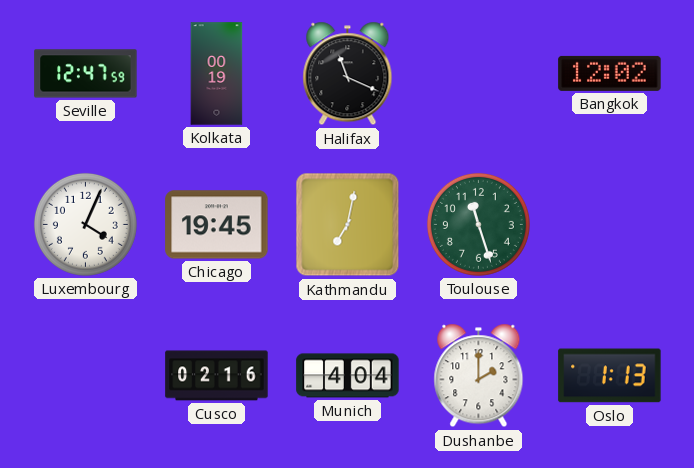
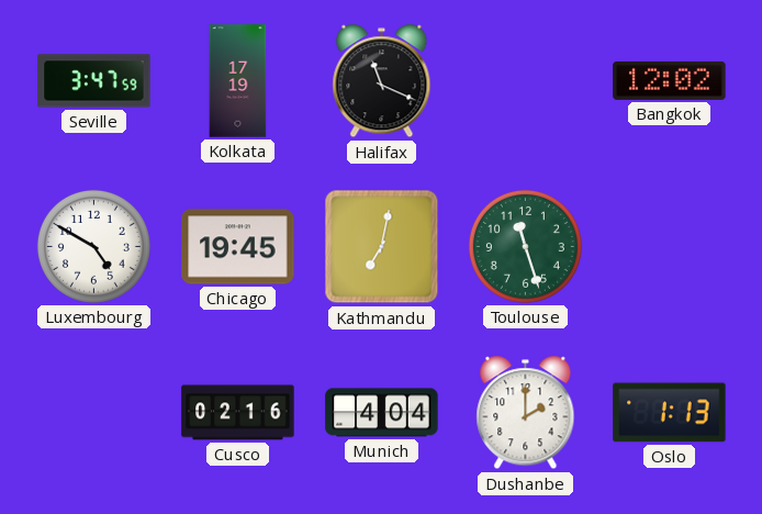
Seville: 12:47 -> 3:47 (94, 81)
Kolkata: 00:19 -> 17:19 (238, 81)
Luxembourg: 4:04 -> 4:50 (93, 246)
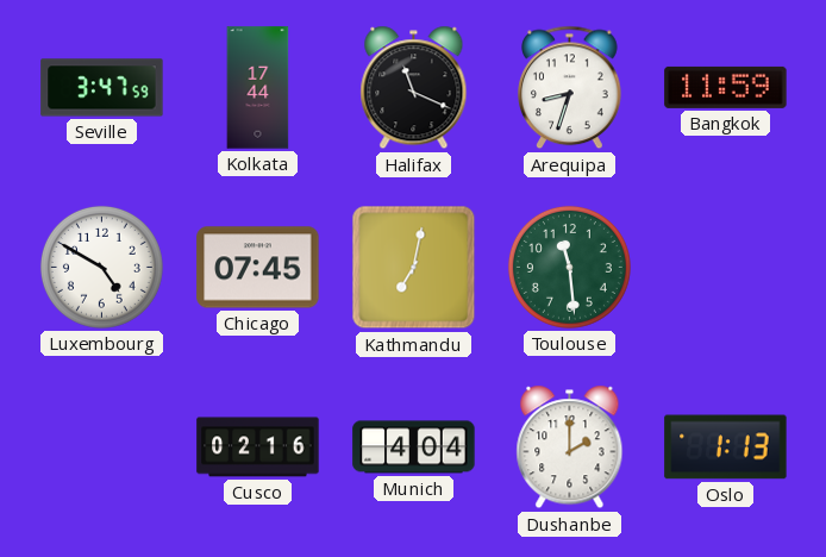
Kolkata: 17:19 -> 17:44 (258, 88)
Arequipa: none -> 8:33 (570, 88)
Bangkok: 12:02 -> 11:59 (726, 87)
Chicago: 19:45 -> 07:45 (258, 268)
Toulouse: 11:27 -> 11:29 (569, 267)
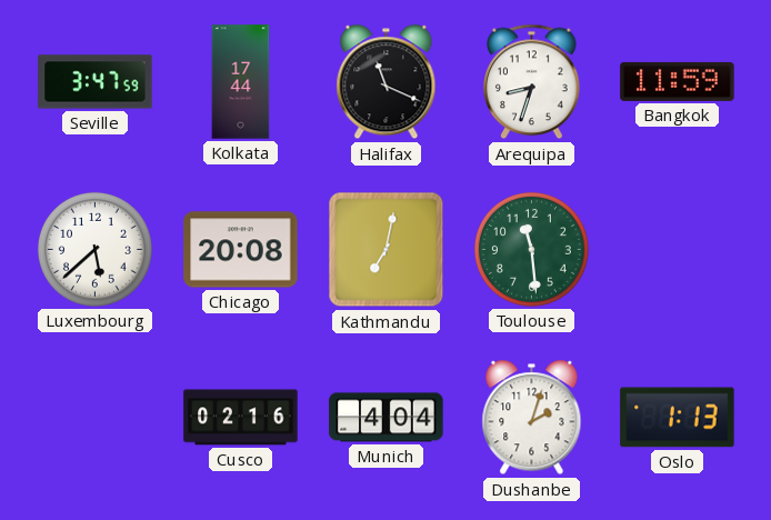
Luxembourg: 4:50 -> 5:38 (94, 249)
Chicago: 07:45 -> 20:08 (241, 250)
Dushanbe: 2:00 -> 2:03 (532, 418)
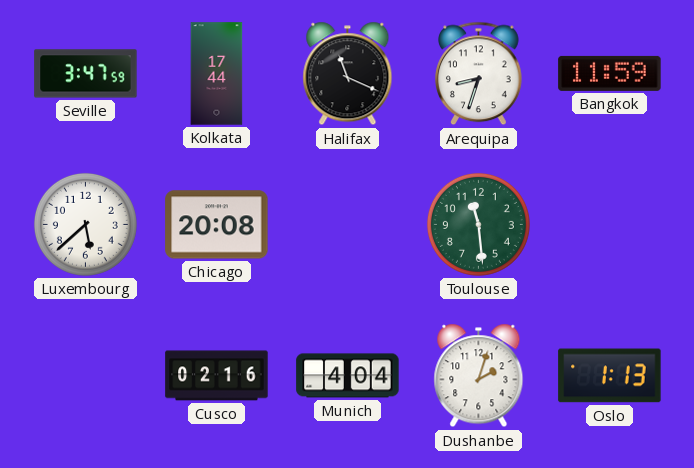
Kathmandu: 7:02 -> none (387, 250)
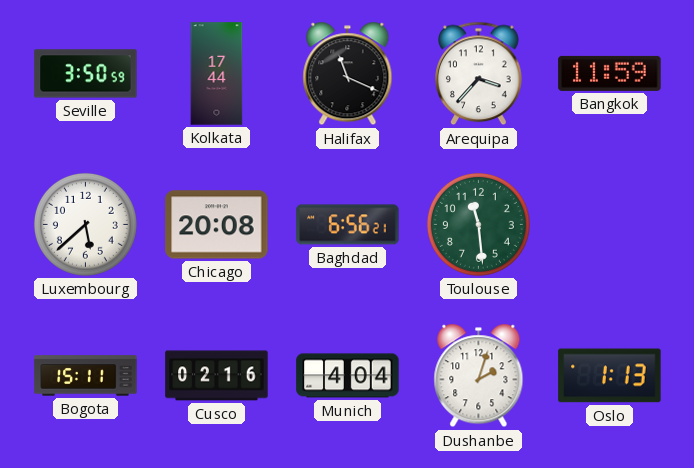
Seville: 3:47 -> 3:50 (86, 74)
Arequipa: 8:33 -> 3:37 (479, 74)
Baghdad: none -> 6:56 (348, 225)
Bogota: none -> 15:11 (86, 376)
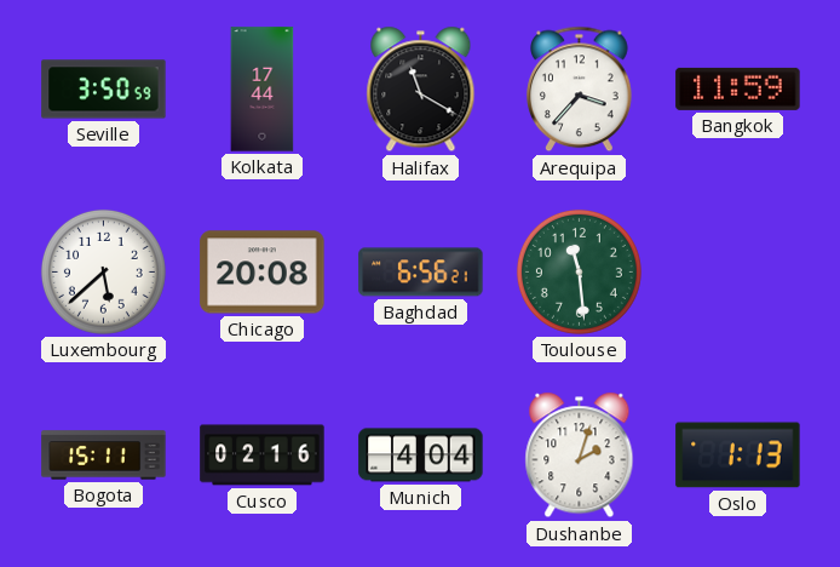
Halifax: 11:19 -> 11:20 (421, 90)
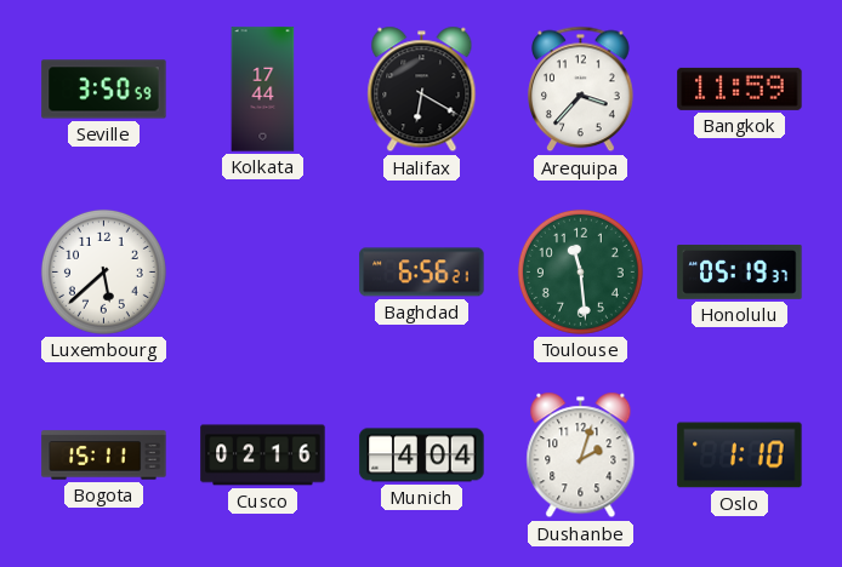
Halifax: 11:20 -> 6:20 (422, 90)
Chicago: 20:08 -> none (263, 273)
Honolulu: none -> 05:19 (740, 271)
Oslo: 1:13 -> 1:10 (740, 456)
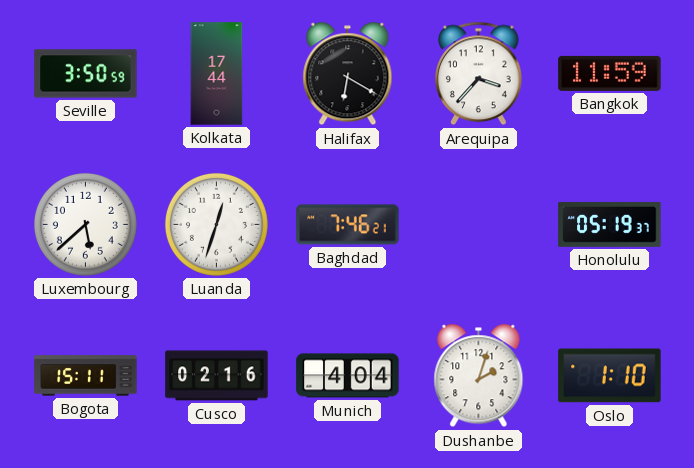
Luanda: none -> 12:33 (216, 224)
Baghdad: 6:56 -> 7:46 (348, 225)
Toulouse: 11:29 -> none (580, 271)
